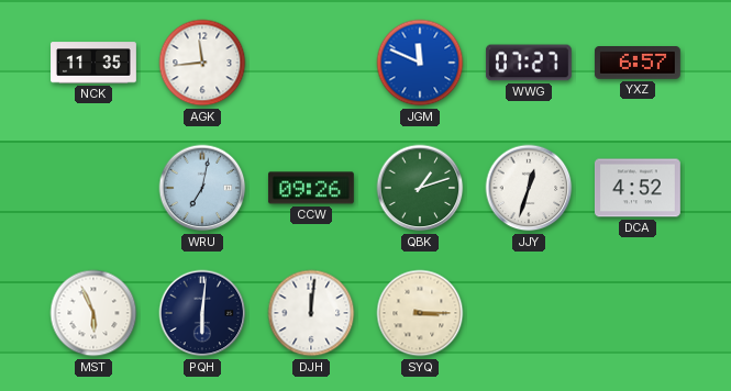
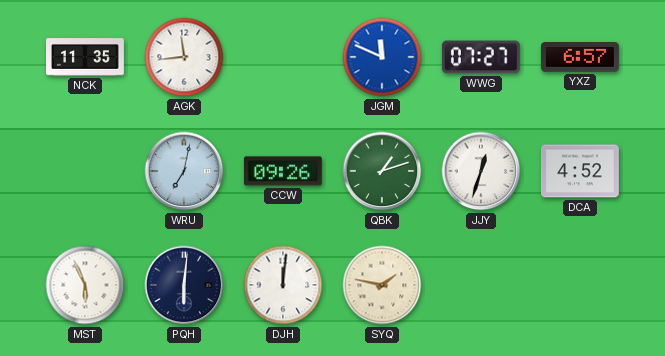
SYQ: 3:15 -> 1:47 (382, 285)
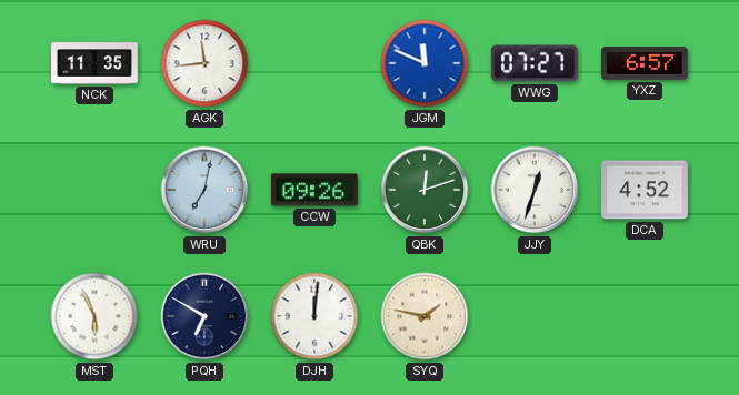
QBK: 1:12 -> 12:12 (425, 190)
PQH: 6:01 -> 6:50 (204, 316)
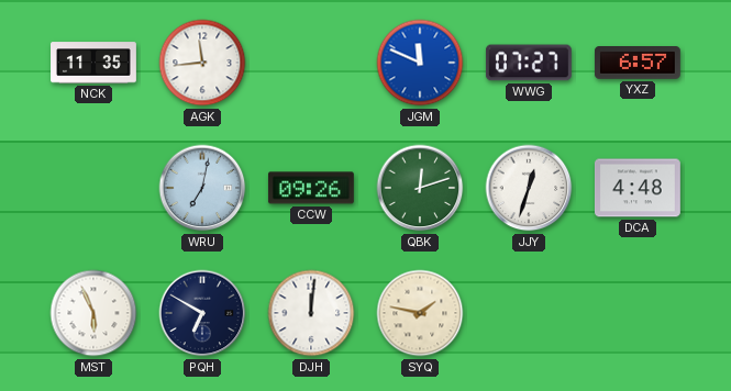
DCA: 4:52 -> 4:48 (638, 188)
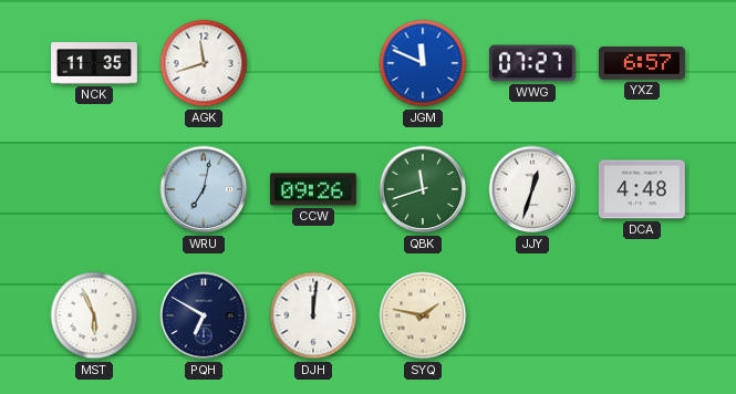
AGK: 11:44 -> 11:42 (204, 63)
QBK: 12:12 -> 11:42 (423, 189)
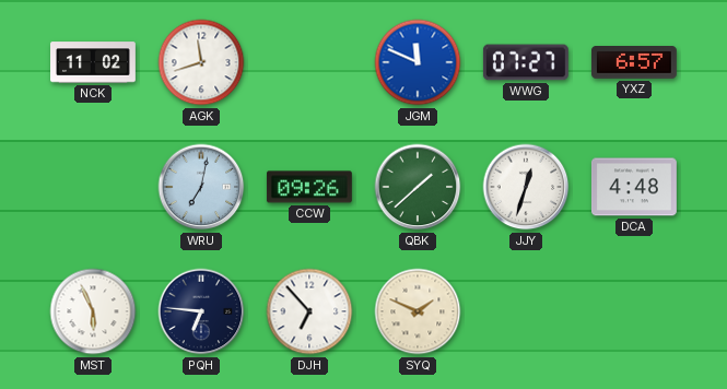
NCK: 11:35 -> 11:02 (94, 62)
QBK: 11:42 -> 1:38 (418, 187)
PQH: 6:50 -> 6:46 (201, 311)
DJH: 12:01 -> 6:53 (309, 311)
SYQ: 1:47 -> 1:49 (418, 311)
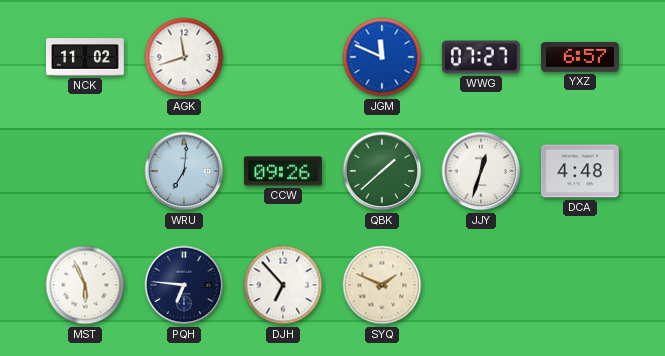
WRU: 7:02 -> 7:01 (184, 171)
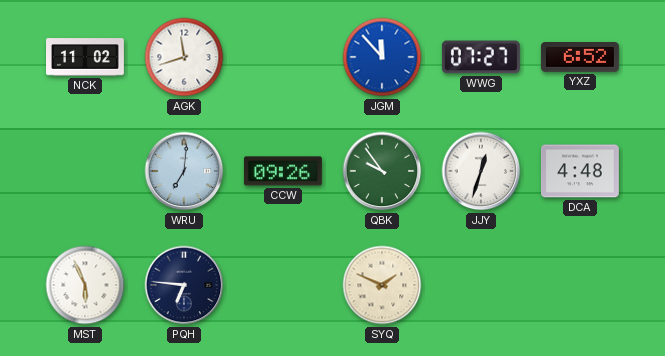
JGM: 11:49 -> 11:53 (382, 57)
YXZ: 6:57 -> 6:52 (580, 58)
QBK: 1:38 -> 9:54 (382, 171)
DJH: 6:53 -> none (283, 285)
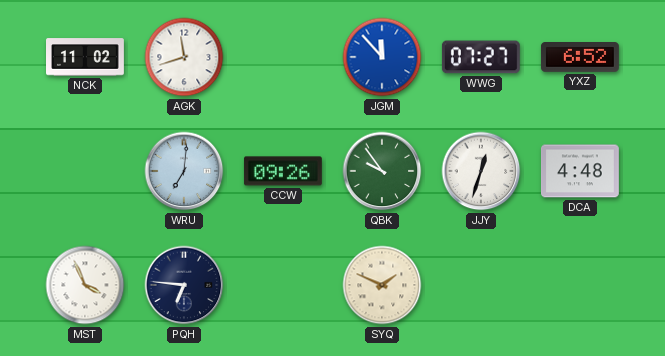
MST: 5:56 -> 3:56 (85, 285)
